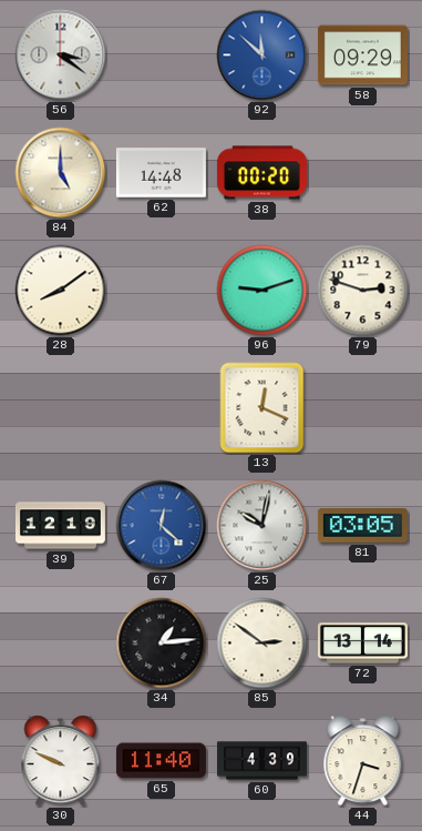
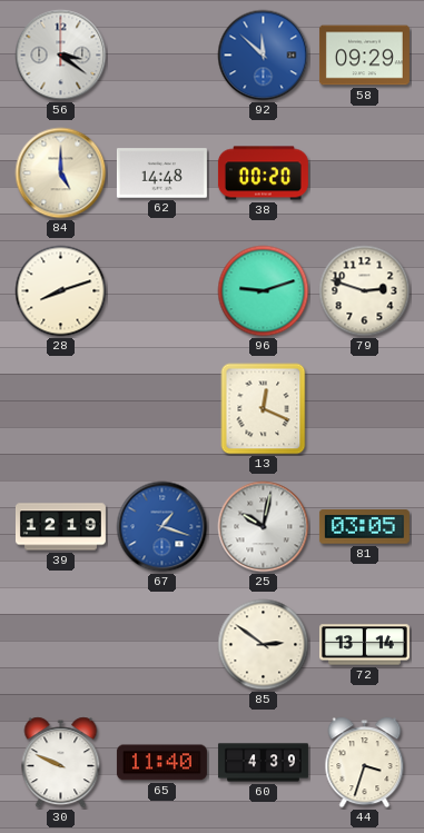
28: 8:09 -> 8:12 (61, 291)
67: 12:22 -> 1:18 (162, 527)
34: 1:14 -> none (162, 643)
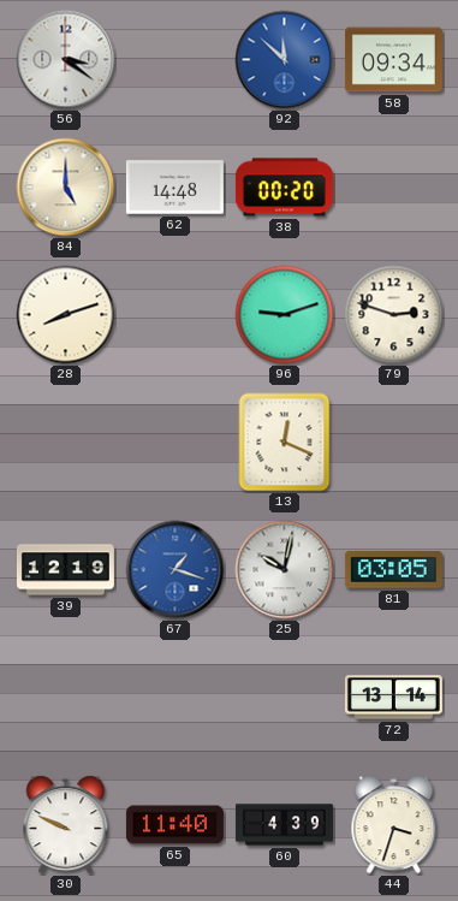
58: 09:29 -> 09:34 (393, 60)
85: 2:51 -> none (264, 645)
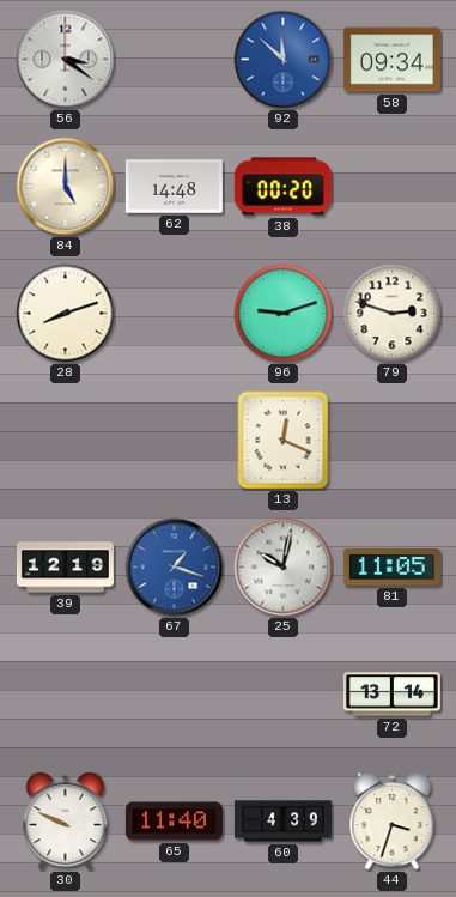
81: 03:05 -> 11:05 (391, 568)
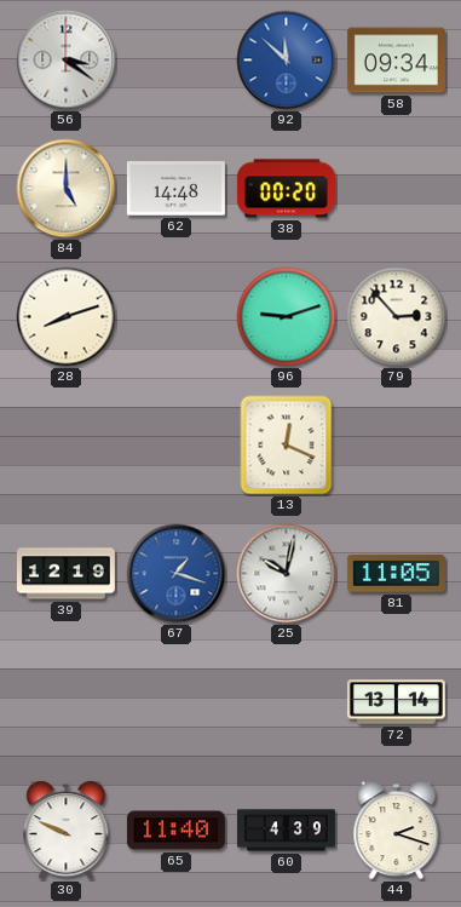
79: 2:48 -> 2:53 (397, 317)
44: 3:33 -> 2:18 (397, 831)
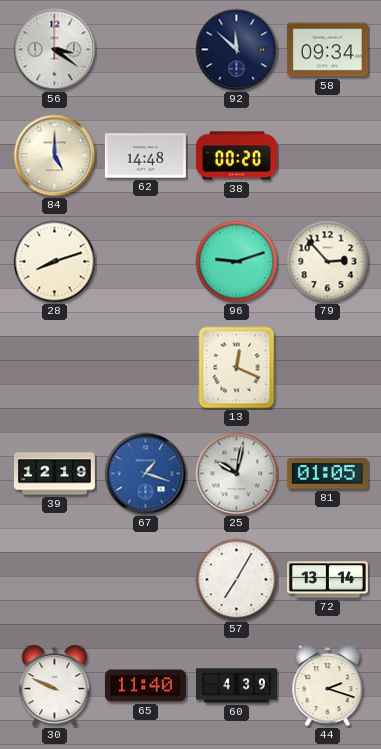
92 dial: blue -> navy (237, 50)
81: 11:05 -> 01:05 (327, 474)
57: none -> 7:05 (237, 580)
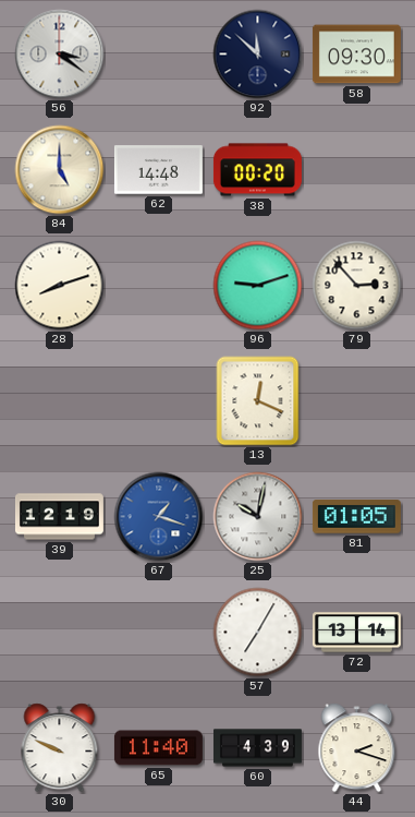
58: 09:34 -> 09:30 (356, 55)
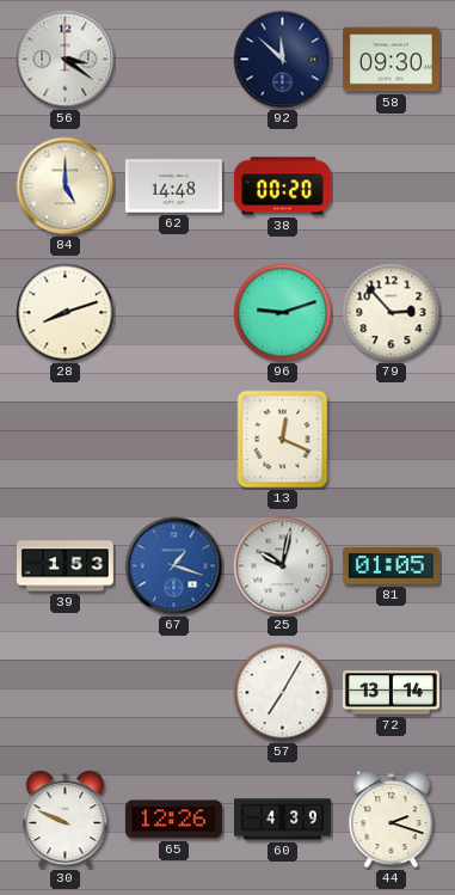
39: 12:19 -> 1:53 (64, 566)
65: 11:40 -> 12:26 (173, 820)
